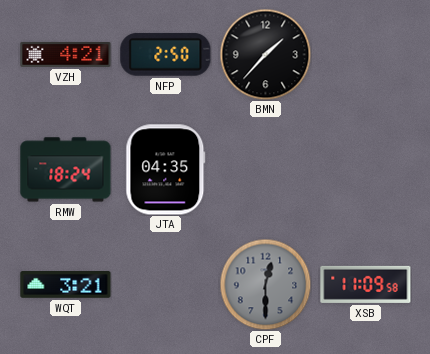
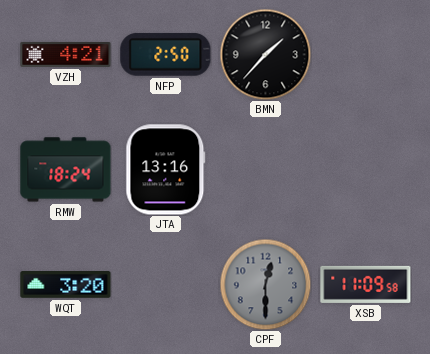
JTA: 04:35 -> 13:16 (166, 170)
WQT: 3:21 -> 3:20 (66, 285)
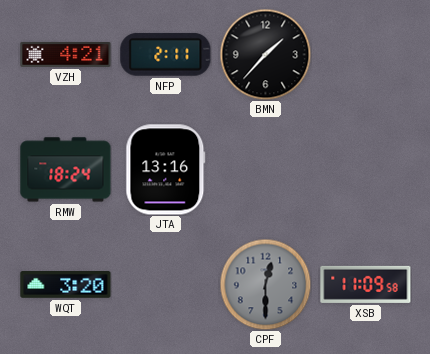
NFP: 2:50 -> 2:11 (166, 54)
